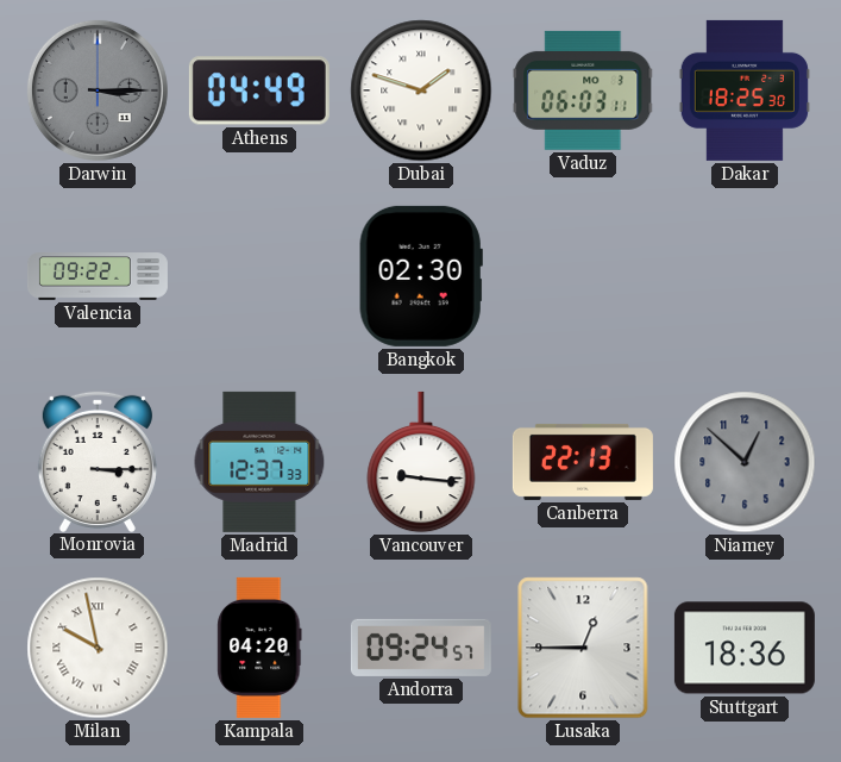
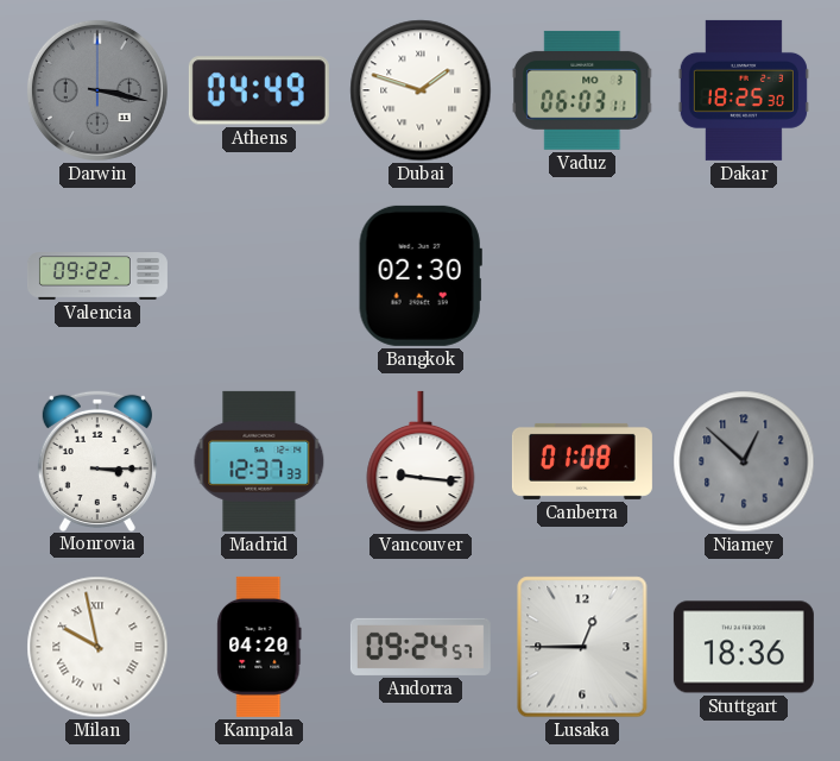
Darwin: 3:15 -> 3:17 (97, 90)
Canberra: 22:13 -> 01:08 (582, 461)
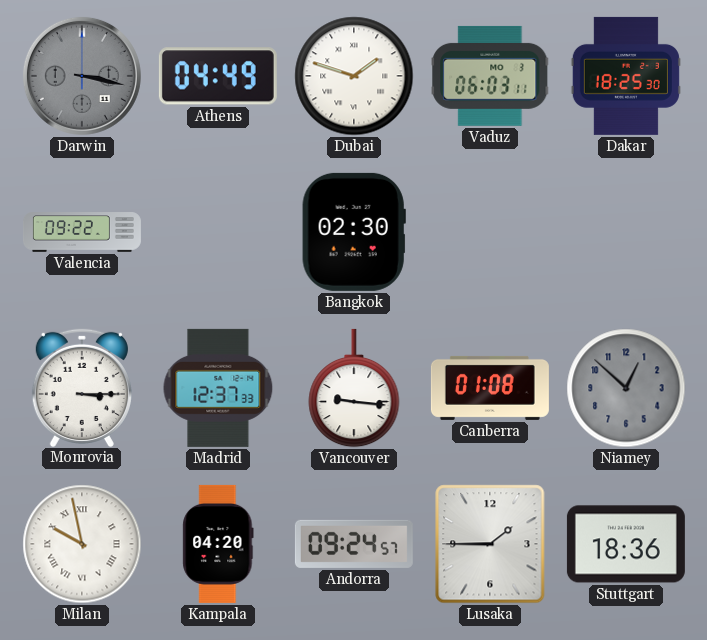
Lusaka: 12:45 -> 1:45 (490, 544)
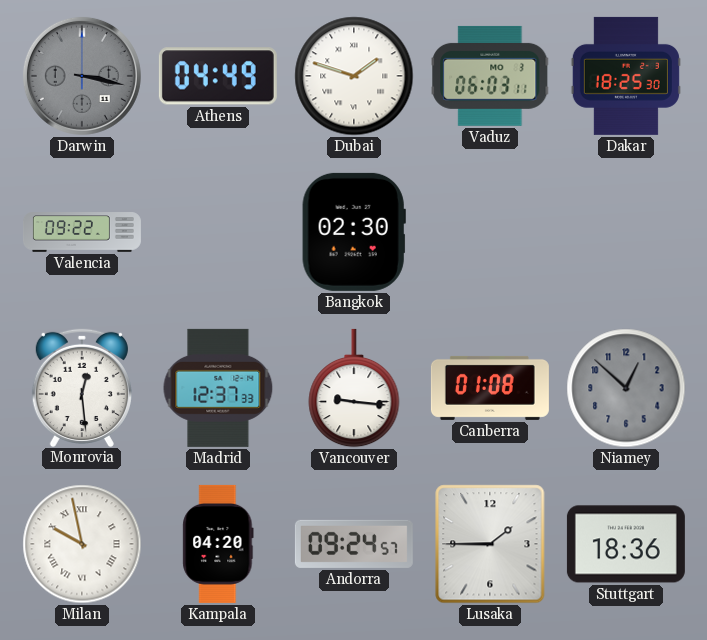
Monrovia: 3:15 -> 12:29 (82, 387)
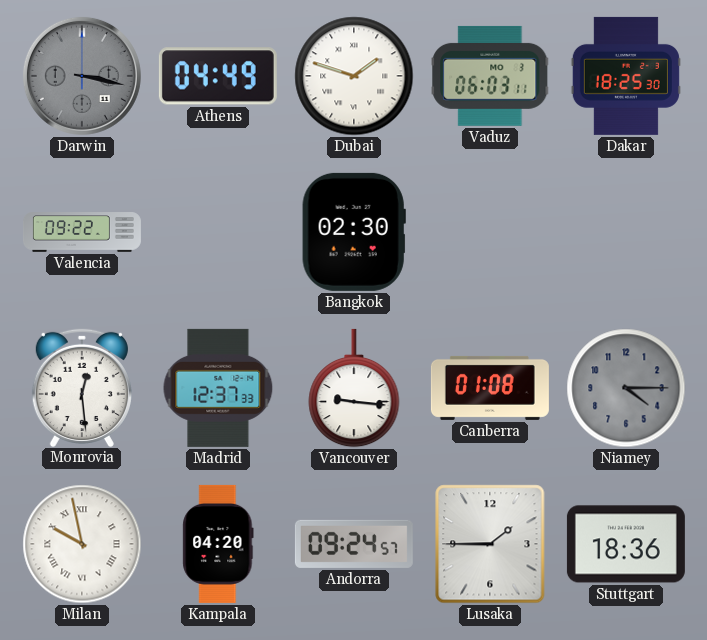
Niamey: 12:52 -> 4:15 (626, 388)
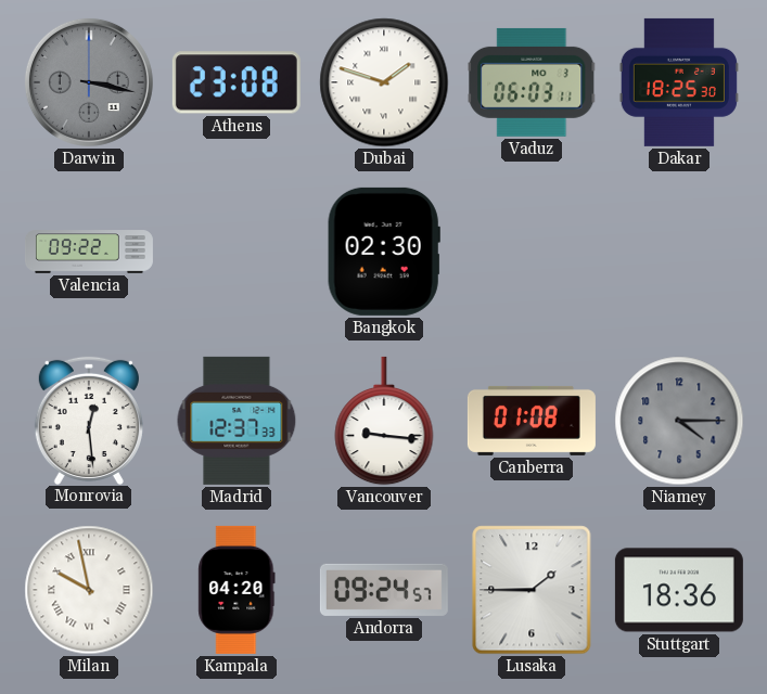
Athens: 04:49 -> 23:08 (237, 82)
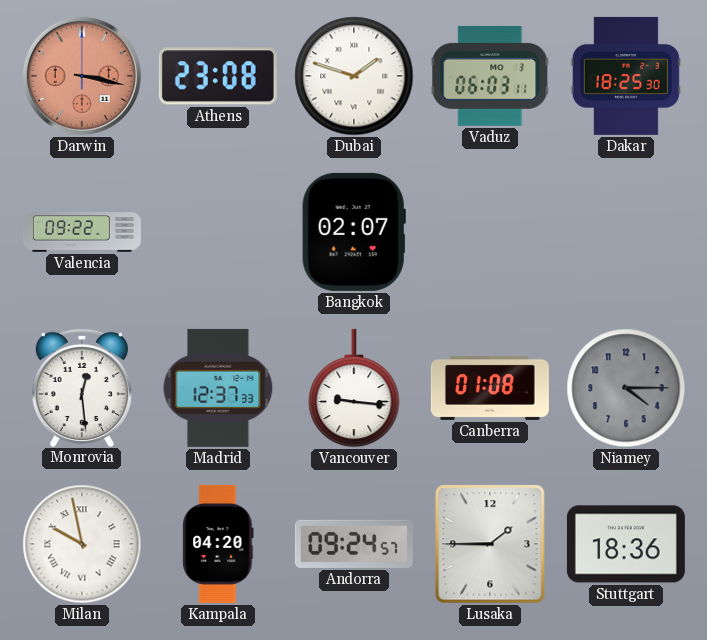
Darwin dial: grey -> salmon (82, 76)
Bangkok: 02:30 -> 02:07 (354, 232)
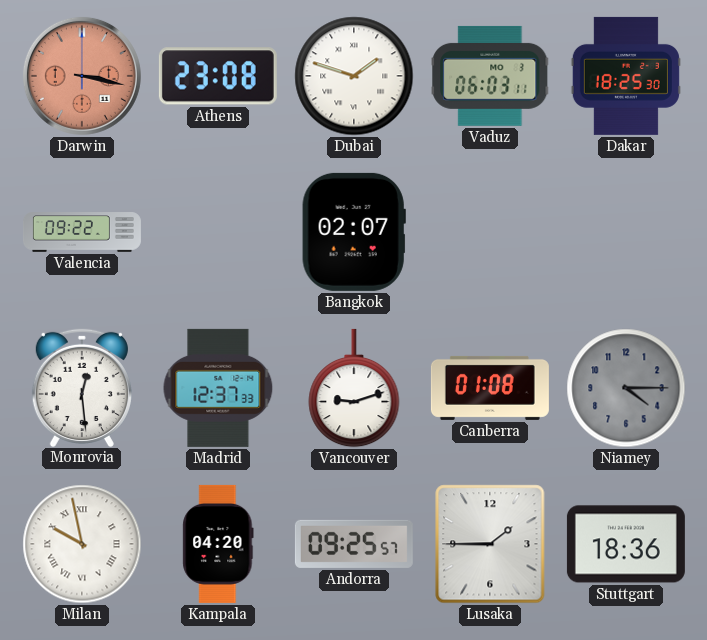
Vancouver: 9:16 -> 9:12 (354, 388)
Andorra: 09:24 -> 09:25 (354, 544)
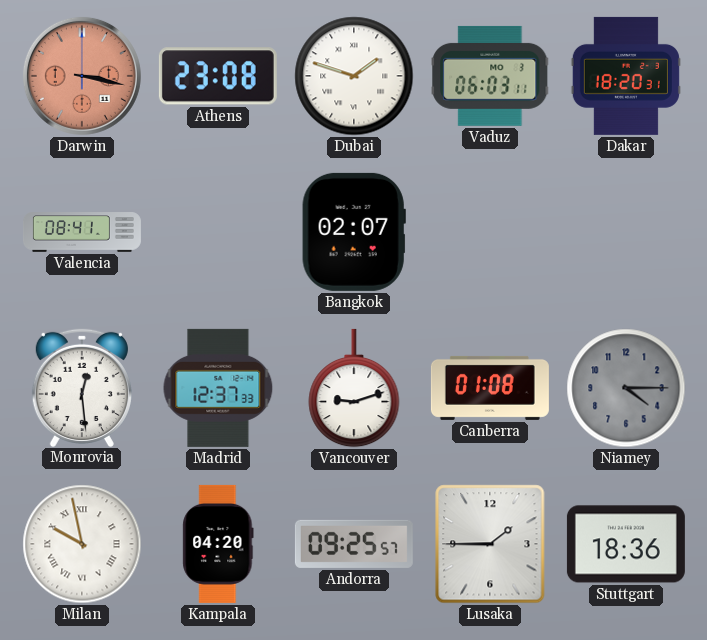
Dakar: 18:25 -> 18:20 (626, 76)
Valencia: 09:22 -> 08:41 (82, 232)
